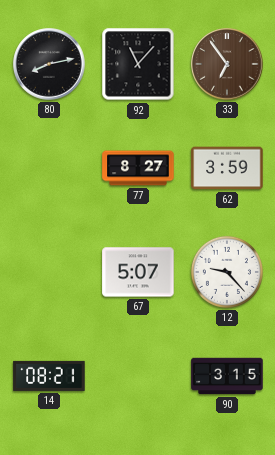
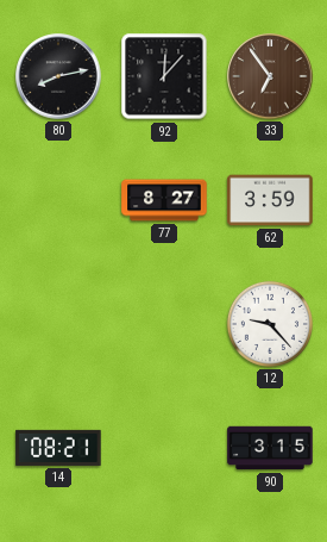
92: 11:07 -> 12:07 (164, 76)
67: 5:07 -> none (138, 272)
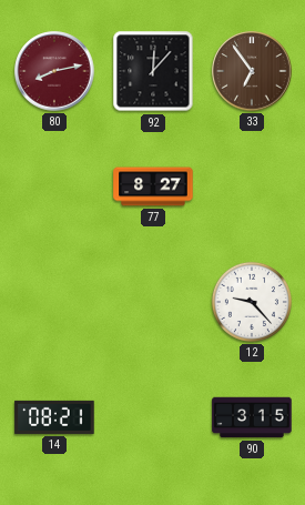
80 dial: black -> burgundy (54, 71)
62: 3:59 -> none (270, 200)
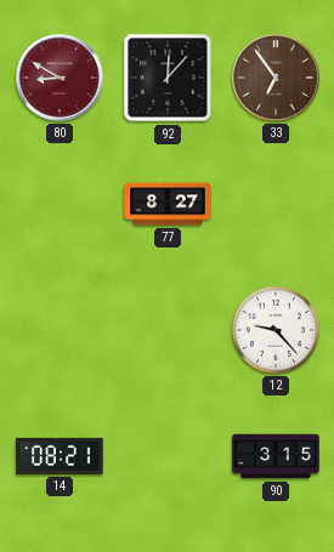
80: 8:13 -> 8:50 (60, 78)
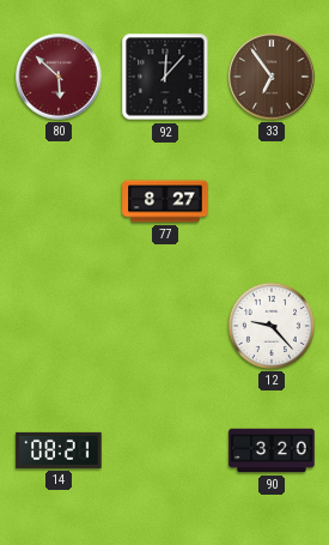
80: 8:50 -> 5:52 (59, 77)
90: 3:15 -> 3:20 (272, 450)
